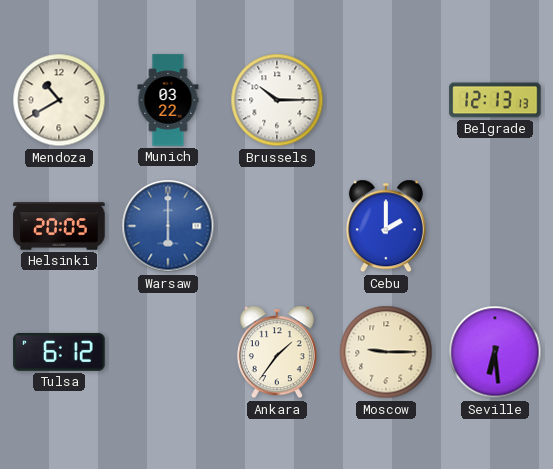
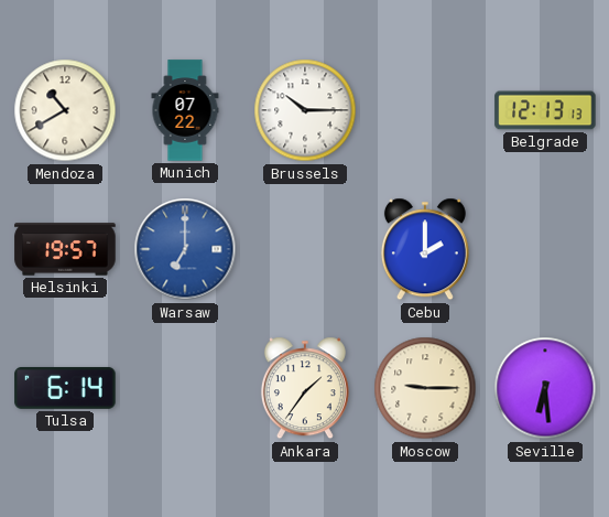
Munich: 03:22 -> 07:22 (185, 110)
Helsinki: 20:05 -> 19:57 (65, 249)
Warsaw: 6:00 -> 7:00 (185, 249)
Tulsa: 6:12 -> 6:14 (65, 388)
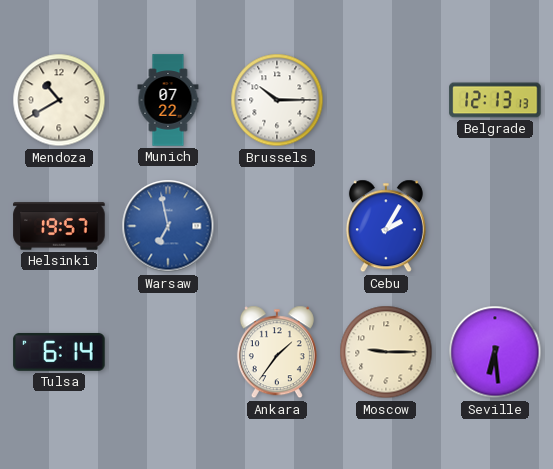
Warsaw: 7:00 -> 6:58 (168, 226)
Cebu: 2:00 -> 2:05 (386, 226)
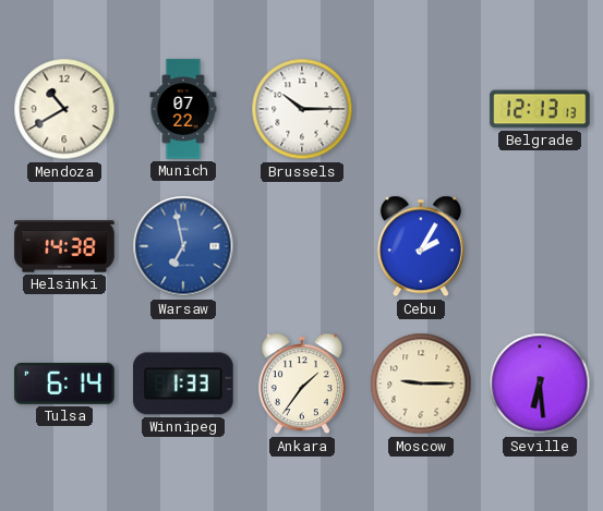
Helsinki: 19:57 -> 14:38 (64, 246)
Winnipeg: none -> 1:33 (183, 384)
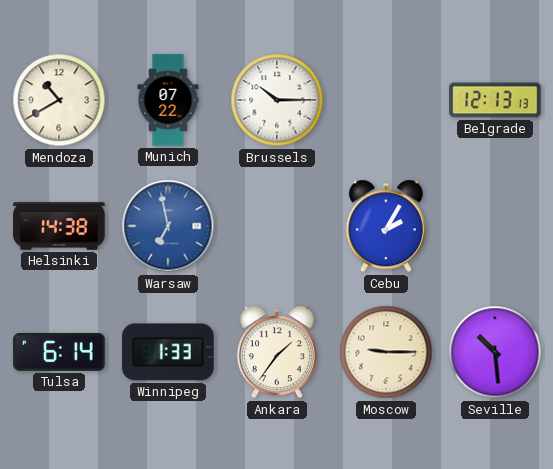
Seville: 6:29 -> 10:29 (495, 352)
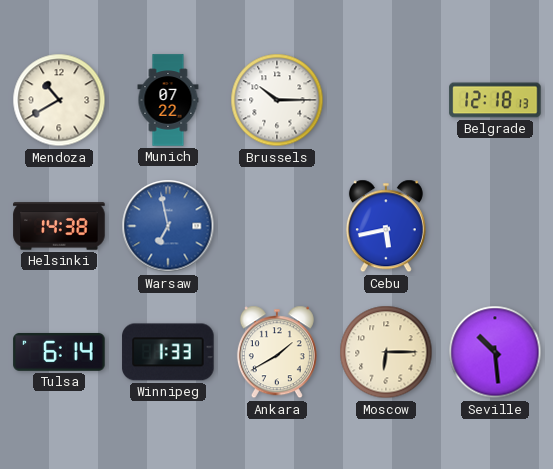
Belgrade: 12:13 -> 12:18 (495, 100)
Cebu: 2:05 -> 5:43 (386, 226)
Ankara: 1:36 -> 1:40 (277, 352)
Moscow: 9:15 -> 6:15 (386, 352)
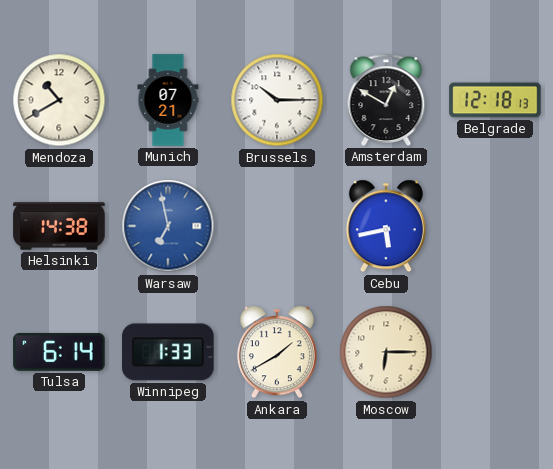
Munich: 07:22 -> 07:21 (168, 100)
Amsterdam: none -> 12:50 (386, 100)
Seville: 10:29 -> none (495, 352)
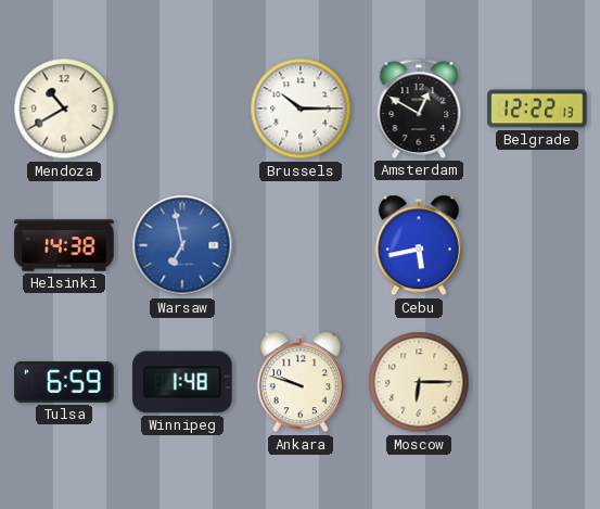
Munich: 07:21 -> none (168, 100)
Belgrade: 12:18 -> 12:22 (537, 109)
Tulsa: 6:14 -> 6:59 (64, 382)
Winnipeg: 1:33 -> 1:48 (182, 382)
Ankara: 1:40 -> 9:48 (301, 382)
